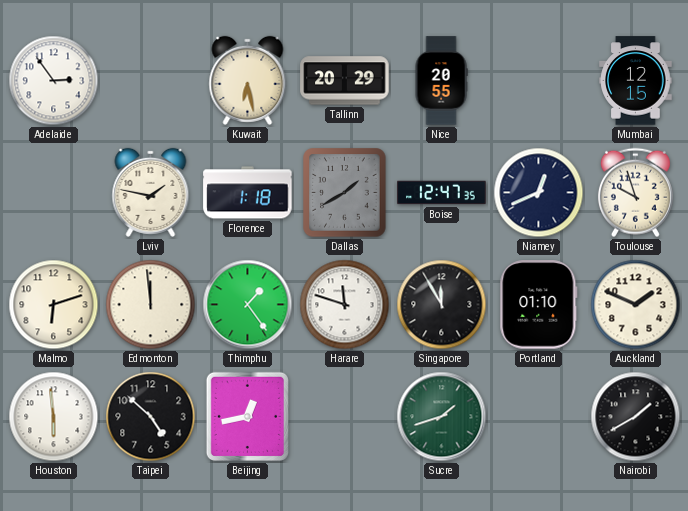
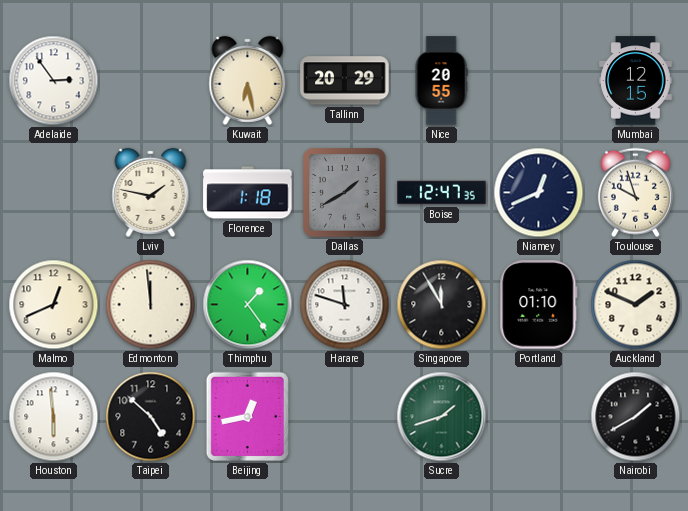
Malmo: 6:12 -> 12:41 (54, 305)
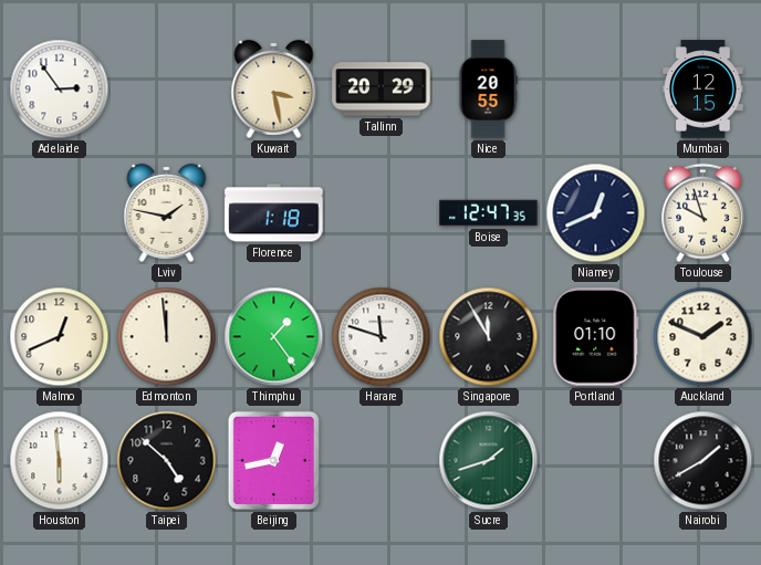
Kuwait: 6:28 -> 3:28 (274, 88)
Dallas: 1:40 -> none (345, 193)
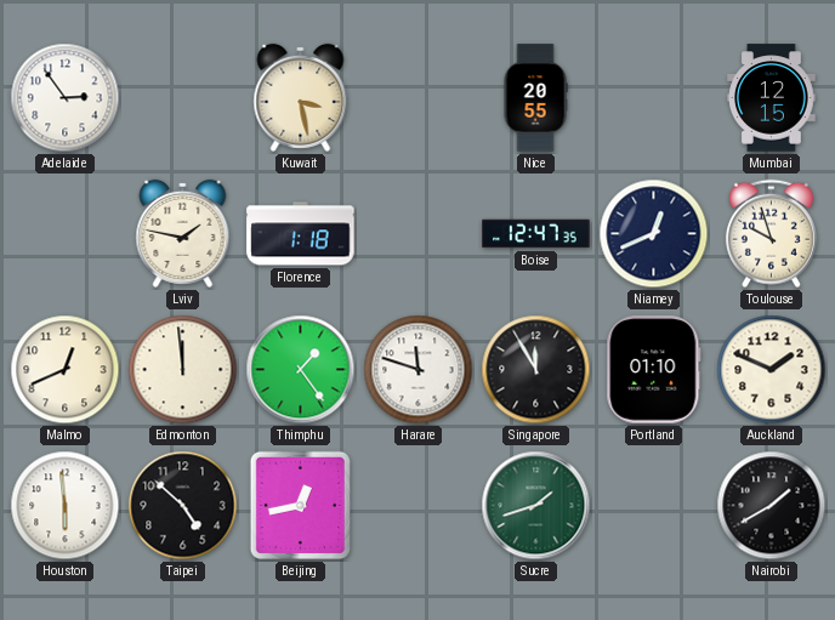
Tallinn: 20:29 -> none (382, 90)
